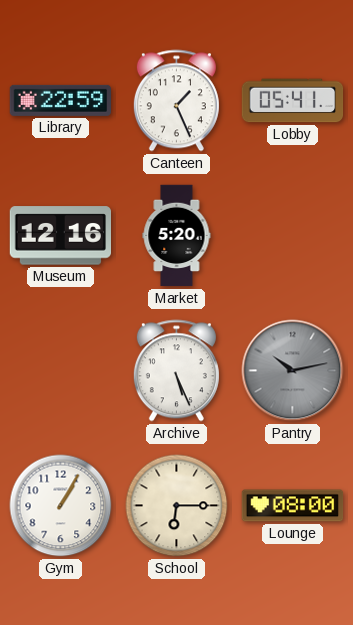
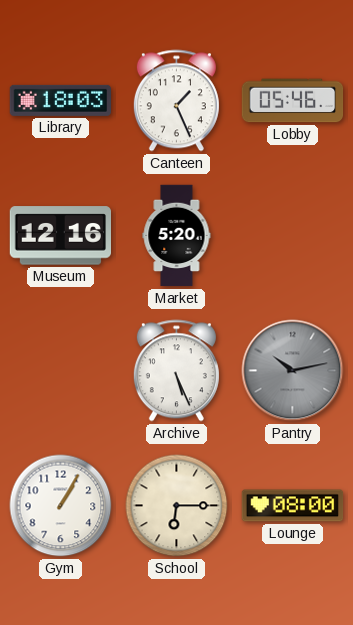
Library: 22:59 -> 18:03 (61, 100)
Lobby: 05:41 -> 05:46 (293, 101)
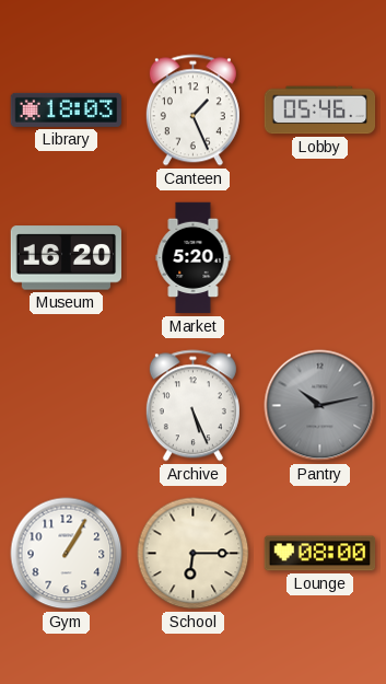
Museum: 12:16 -> 16:20 (66, 258)
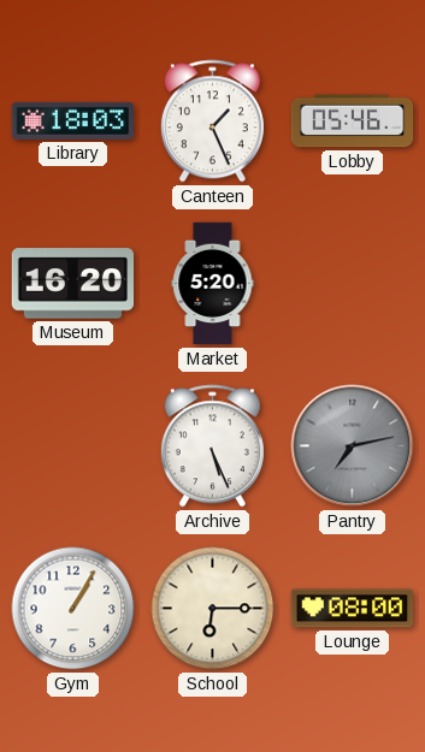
Pantry: 10:13 -> 7:13 (353, 446)
